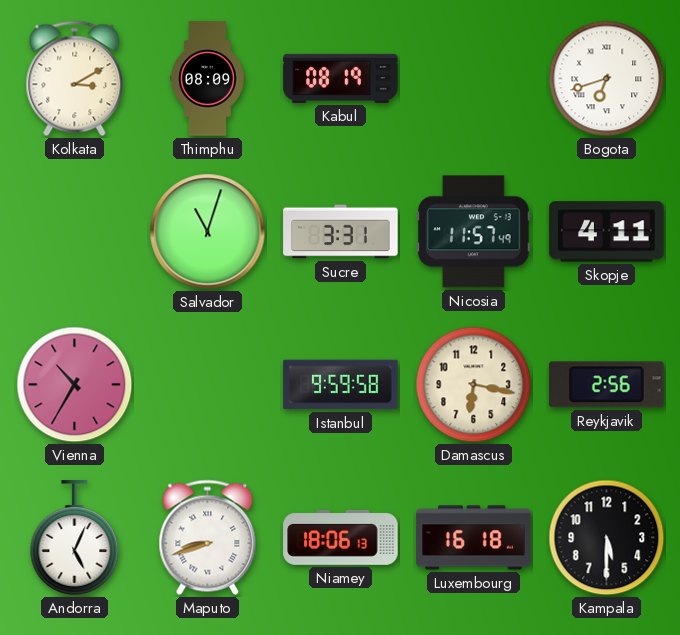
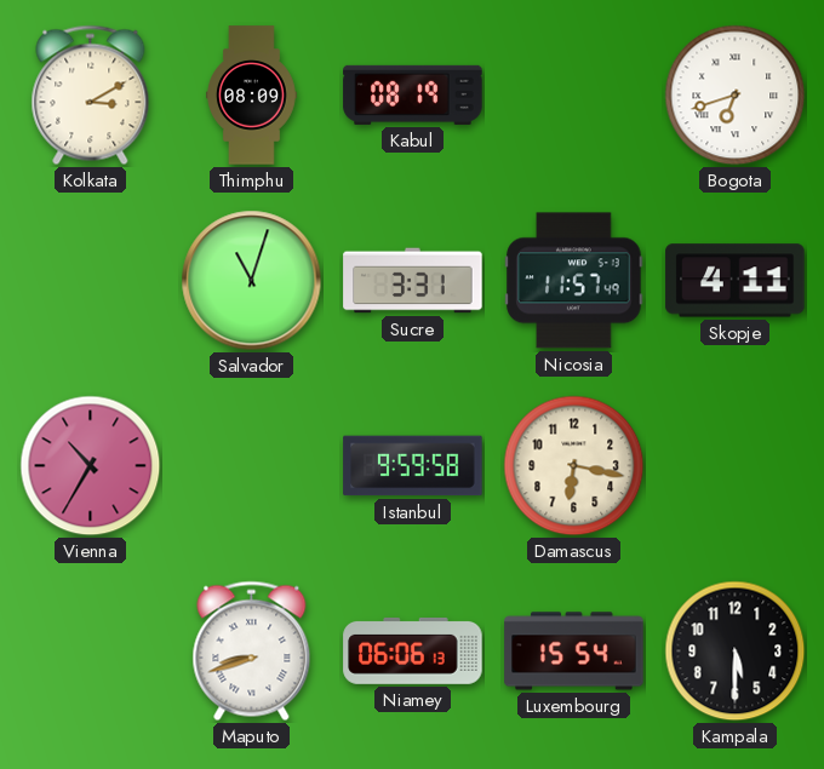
Reykjavik: 2:56 -> none (607, 385)
Andorra: 5:04 -> none (75, 538)
Niamey: 18:06 -> 06:06 (413, 650)
Luxembourg: 16:18 -> 15:54 (574, 652)
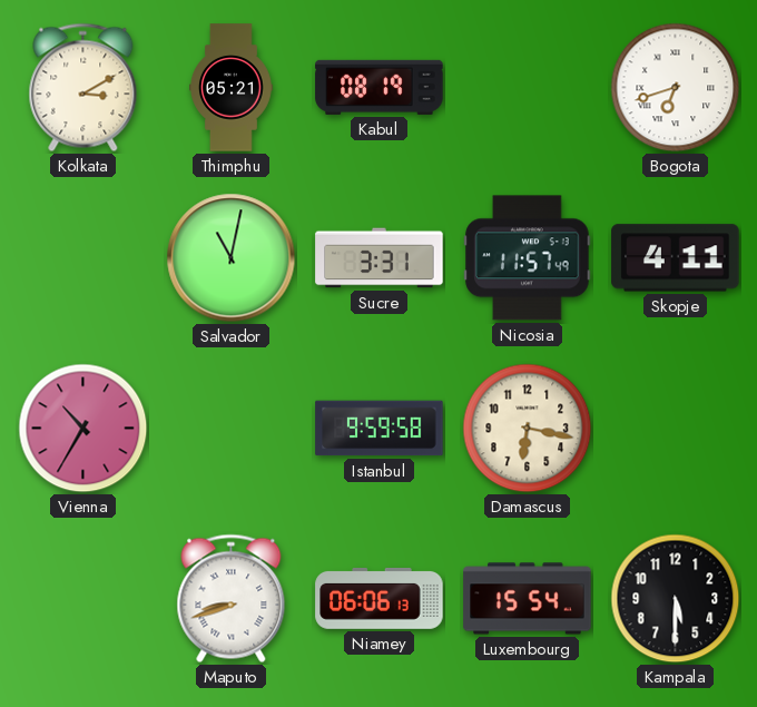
Thimphu: 08:09 -> 05:21 (232, 88)
Salvador: 11:03 -> 11:02 (232, 258)
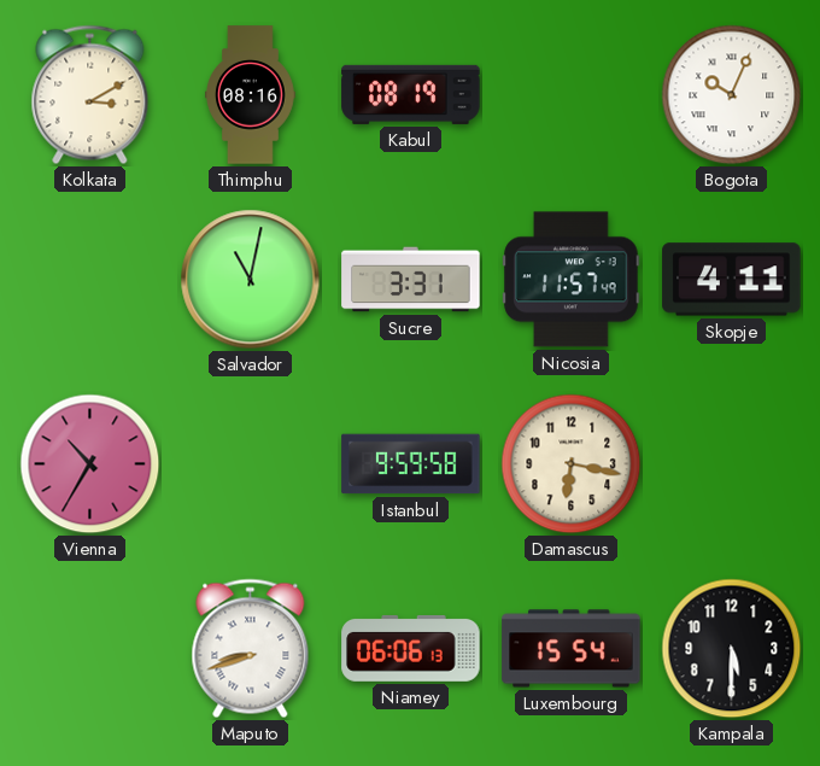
Thimphu: 05:21 -> 08:16 (251, 95)
Bogota: 6:42 -> 10:04 (732, 95)
